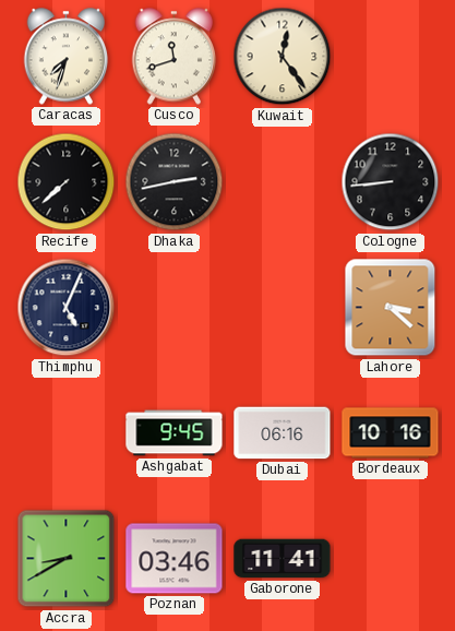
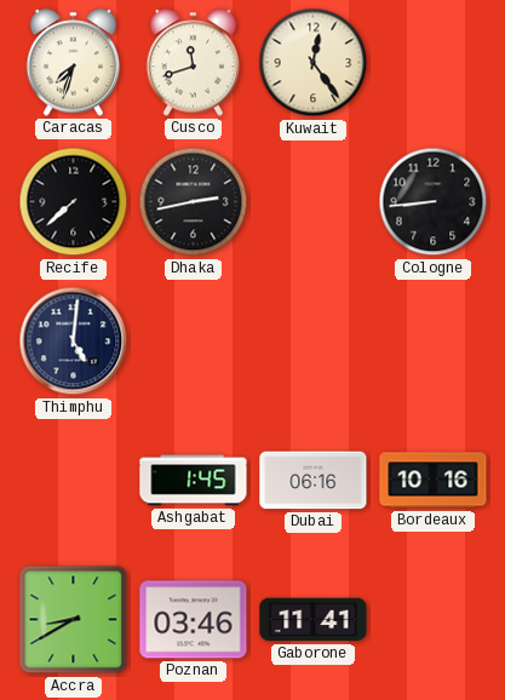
Thimphu: 5:04 -> 5:01 (74, 342)
Lahore: 3:22 -> none (391, 308)
Ashgabat: 9:45 -> 1:45 (194, 481)
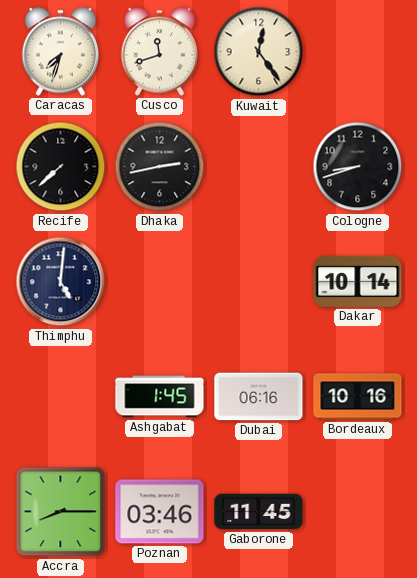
Cologne: 8:44 -> 8:42 (358, 167)
Dakar: none -> 10:14 (358, 281)
Accra: 8:40 -> 8:15 (61, 512)
Gaborone: 11:41 -> 11:45 (259, 512)
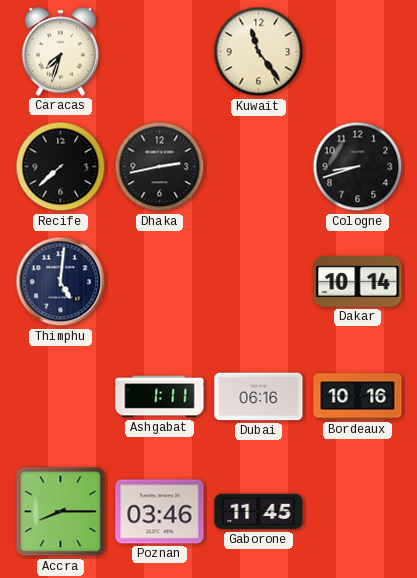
Cusco: 11:42 -> none (160, 52)
Kuwait: 12:24 -> 11:24 (259, 52)
Ashgabat: 1:45 -> 1:11 (160, 397)
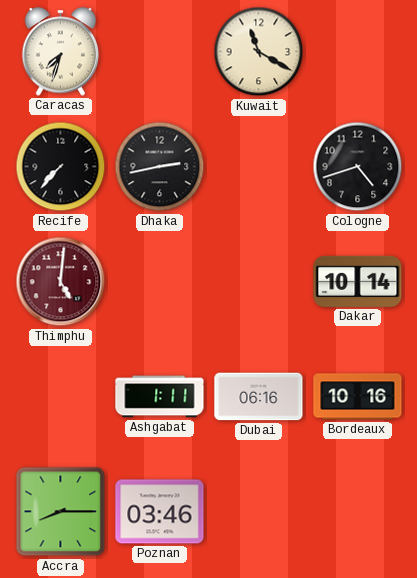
Kuwait: 11:24 -> 11:20 (259, 52)
Recife: 7:38 -> 7:37 (61, 167)
Cologne: 8:42 -> 4:42 (358, 167)
Thimphu dial: navy -> burgundy (61, 282)
Gaborone: 11:45 -> none (259, 512)
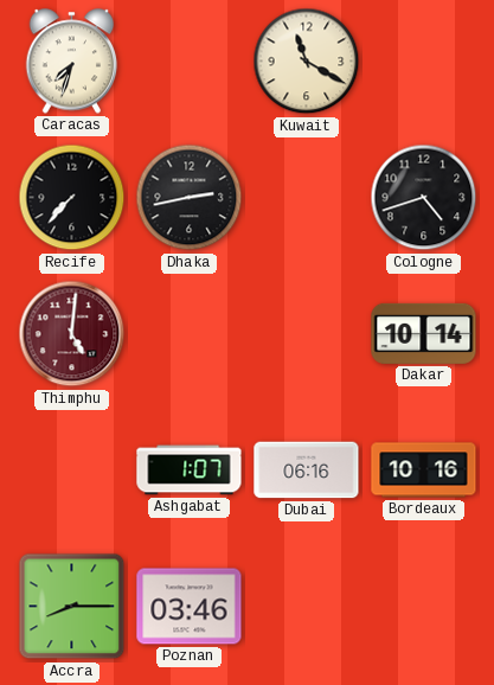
Ashgabat: 1:11 -> 1:07 (190, 470)
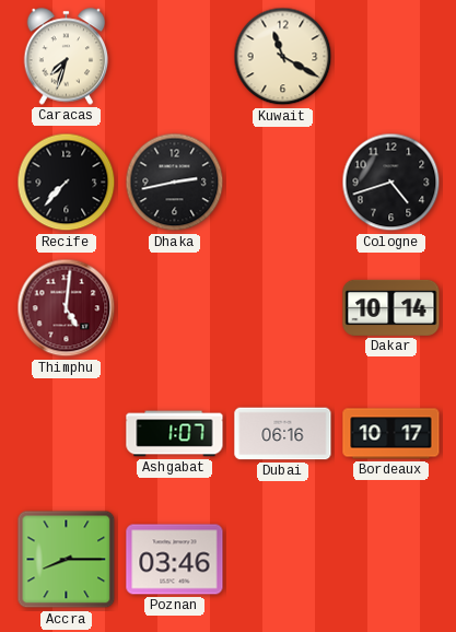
Bordeaux: 10:16 -> 10:17 (391, 434)
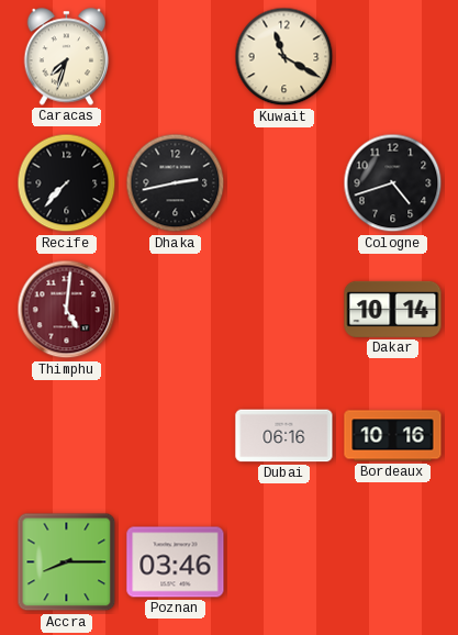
Ashgabat: 1:07 -> none (175, 434)
Bordeaux: 10:17 -> 10:16 (393, 436)
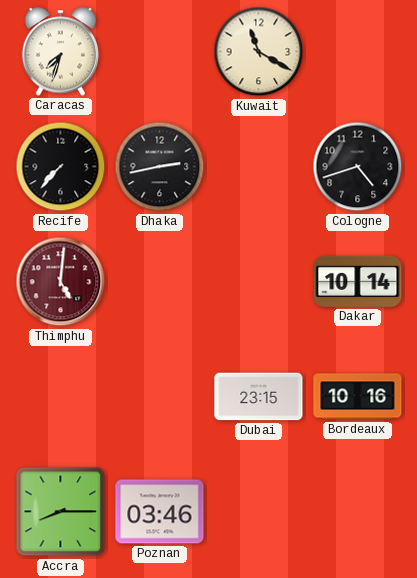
Dubai: 06:16 -> 23:15 (259, 397)
